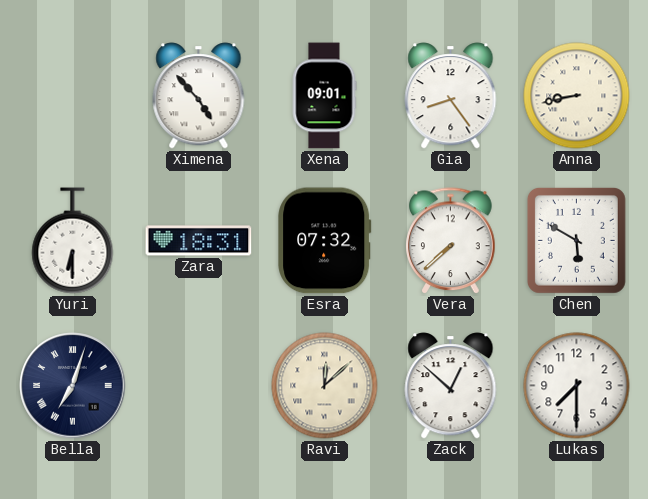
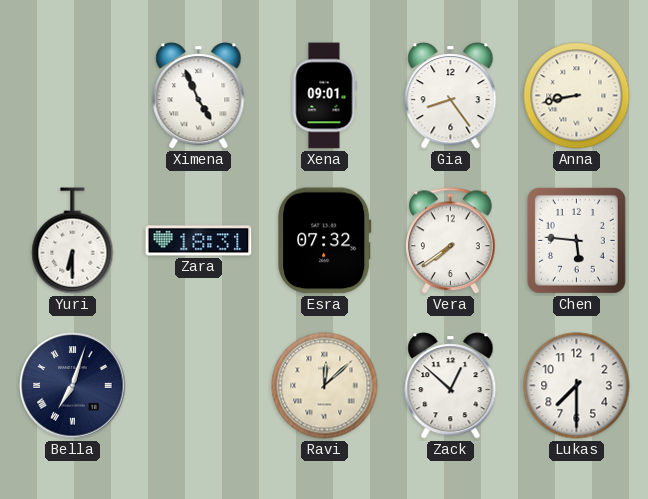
Ximena: 4:53 -> 4:56 (199, 96)
Vera: 7:38 -> 7:39 (451, 241)
Chen: 5:50 -> 5:46 (576, 240)
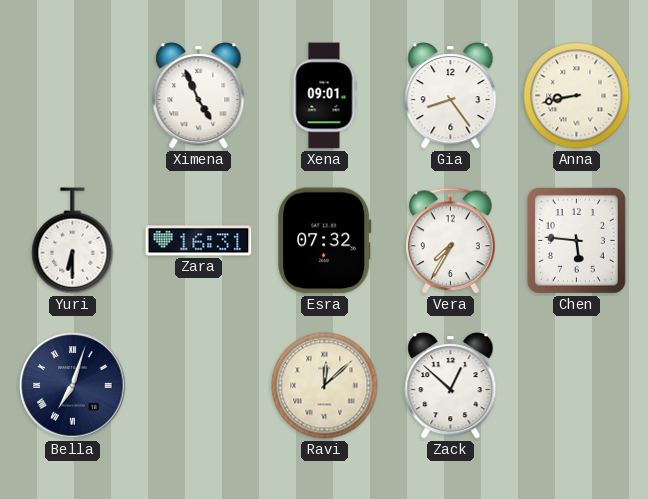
Zara: 18:31 -> 16:31 (199, 241)
Vera: 7:39 -> 7:35 (451, 241)
Lukas: 7:30 -> none (577, 386)
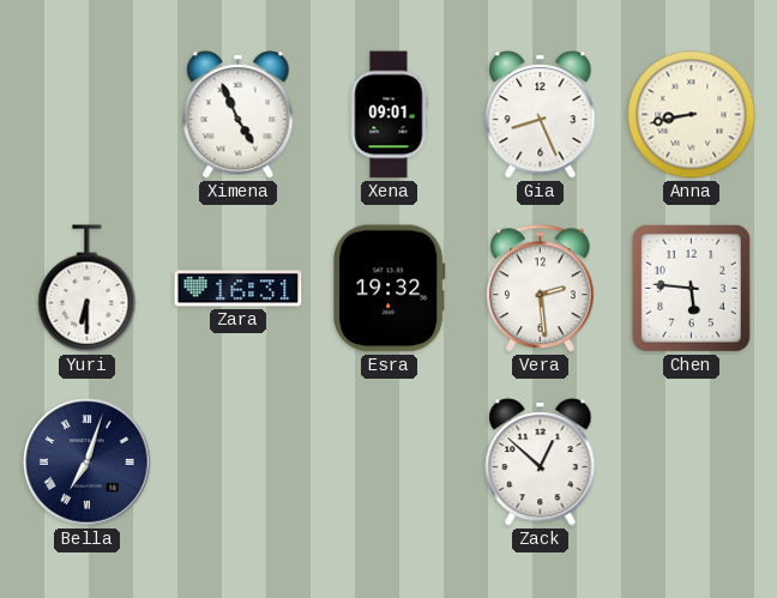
Gia: 8:24 -> 8:26 (541, 115)
Esra: 07:32 -> 19:32 (390, 289)
Vera: 7:35 -> 2:29 (541, 289)
Ravi: 12:08 -> none (325, 386)
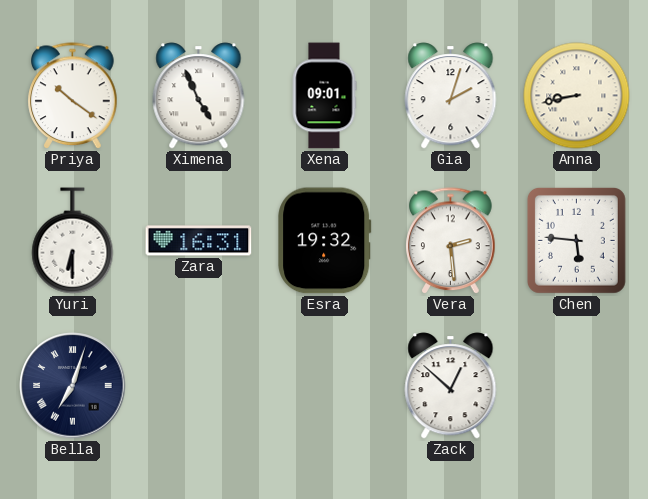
Priya: none -> 10:21 (73, 96)
Gia: 8:26 -> 2:03 (451, 96)
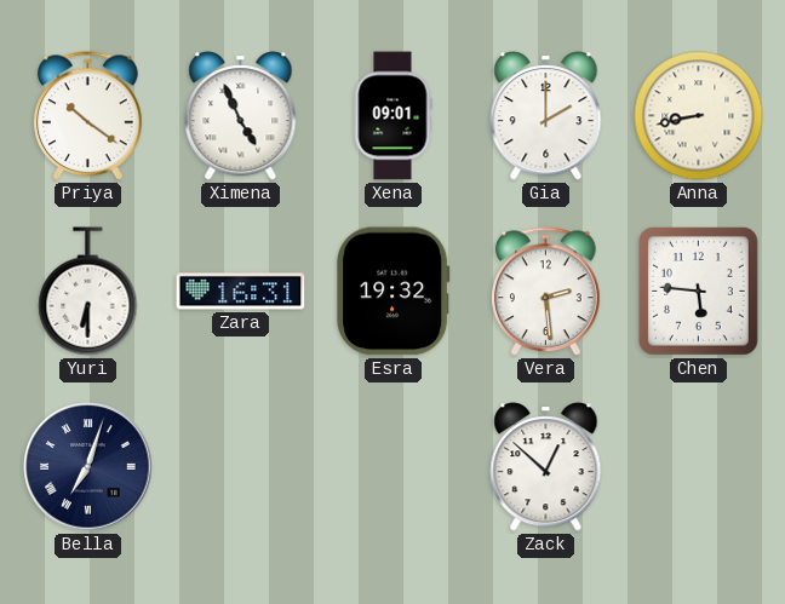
Gia: 2:03 -> 2:00 (546, 116)
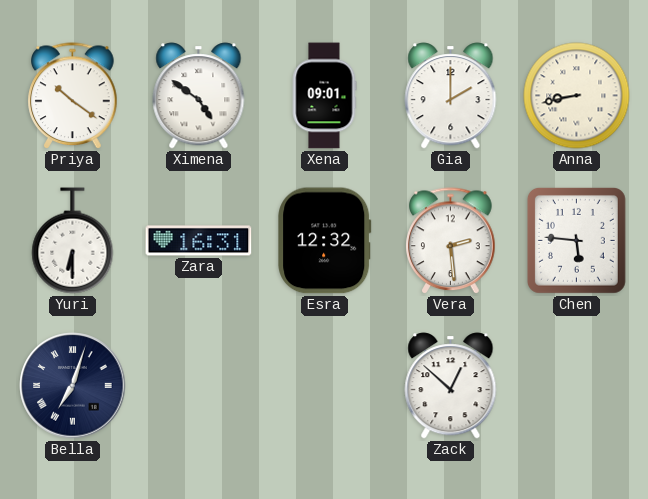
Ximena: 4:56 -> 4:51 (199, 96)
Esra: 19:32 -> 12:32 (325, 241)
